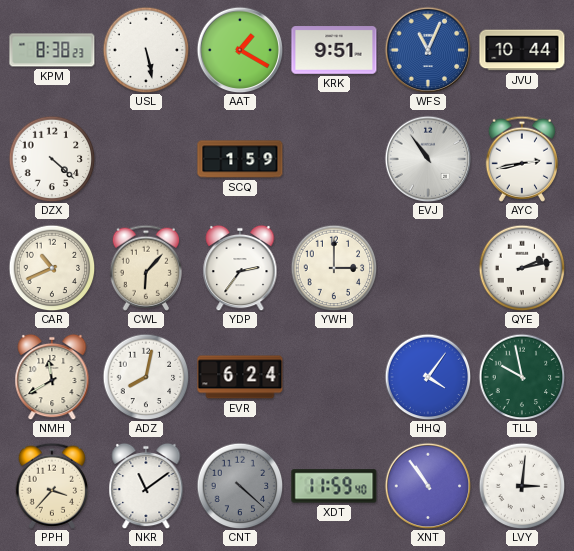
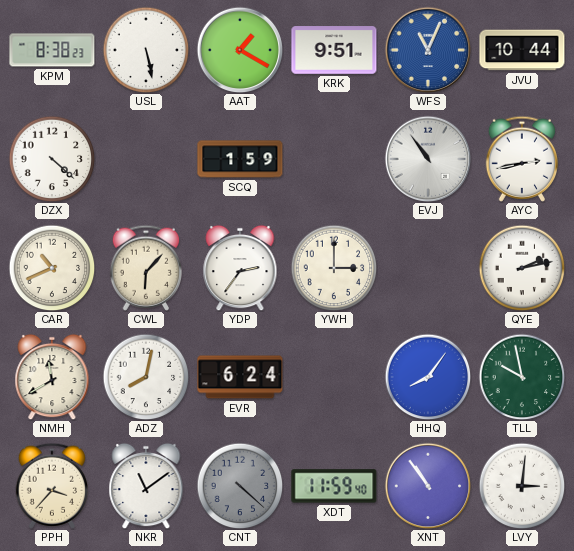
HHQ: 4:06 -> 8:06 (428, 377)
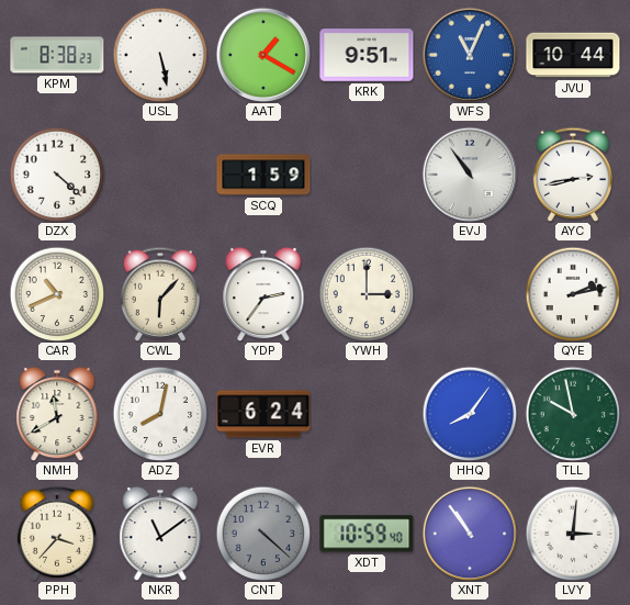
XDT: 11:59 -> 10:59 (367, 534)
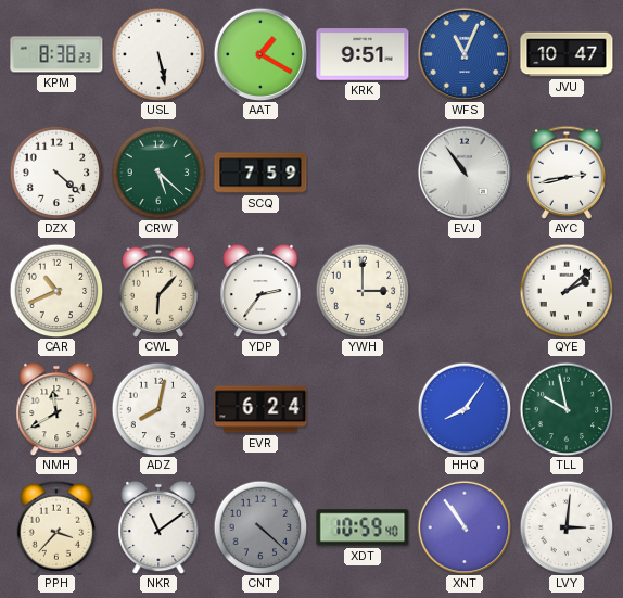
JVU: 10:44 -> 10:47 (567, 54)
CRW: none -> 5:22 (158, 173)
SCQ: 1:59 -> 7:59 (260, 173)
QYE: 2:13 -> 2:08 (567, 291)
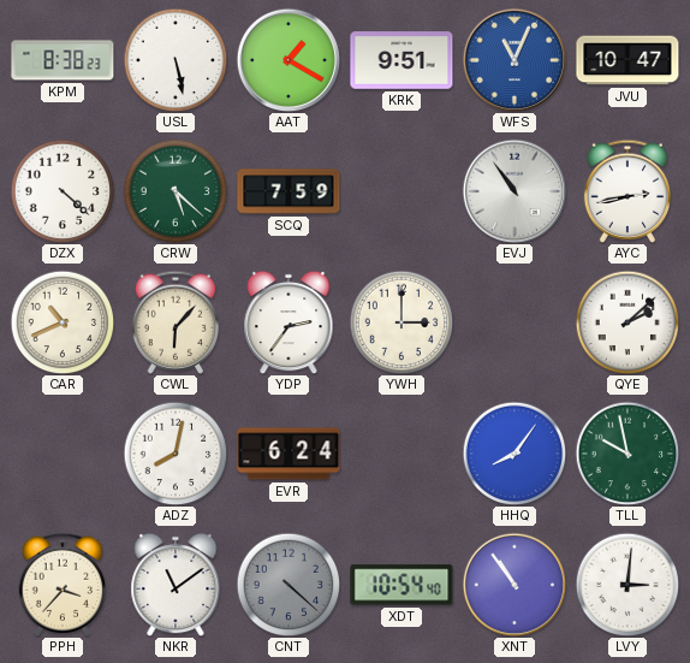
NMH: 11:40 -> none (56, 409)
XDT: 10:59 -> 10:54 (401, 585)
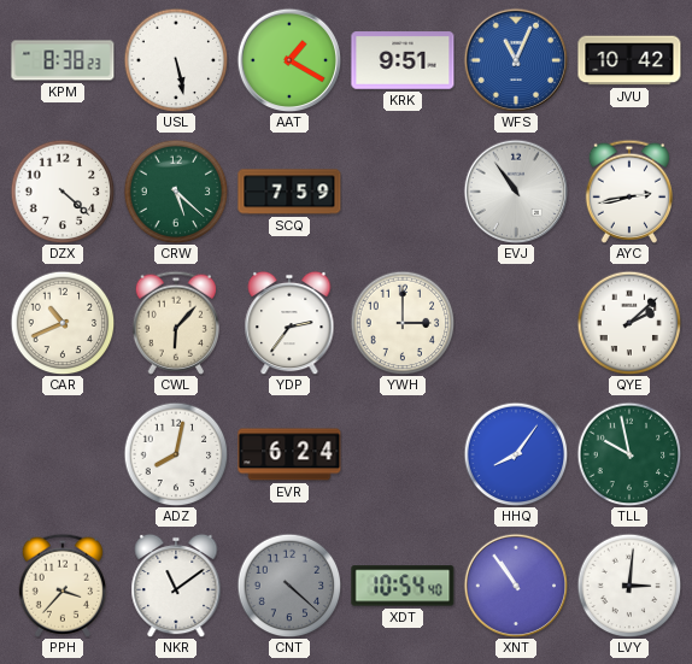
JVU: 10:47 -> 10:42 (629, 60)
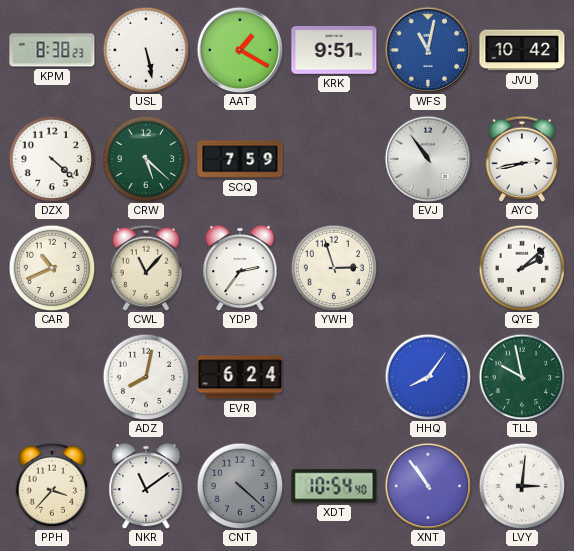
WFS: 11:04 -> 11:02 (428, 50)
CWL: 6:07 -> 11:07 (145, 268)
YWH: 3:00 -> 2:57 (334, 268)
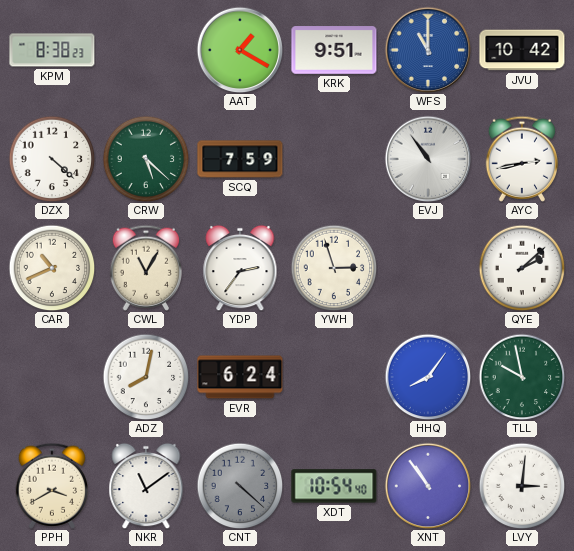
USL: 5:28 -> none (146, 50)
WFS: 11:02 -> 11:00 (428, 50)
CWL: 11:07 -> 11:05 (145, 268)
PPH: 3:37 -> 3:40 (51, 486)
